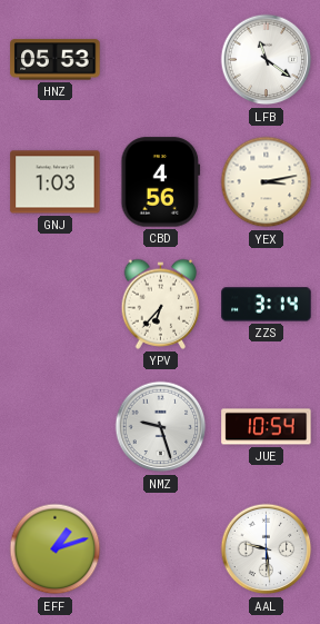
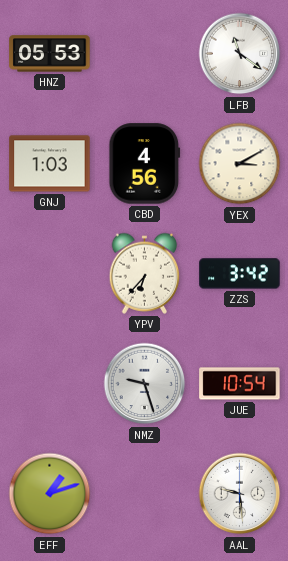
YEX: 3:13 -> 3:10 (240, 164)
ZZS: 3:14 -> 3:42 (240, 274)
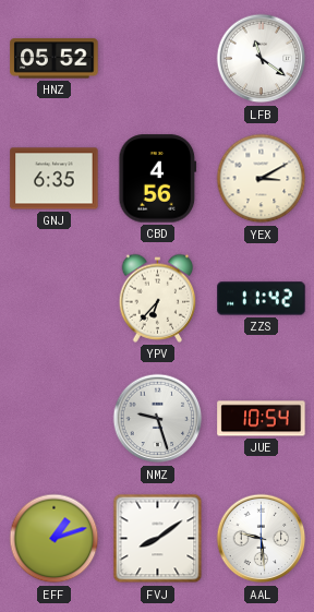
HNZ: 05:53 -> 05:52 (55, 59)
GNJ: 1:03 -> 6:35 (55, 179)
ZZS: 3:42 -> 11:42 (262, 299)
FVJ: none -> 8:09 (158, 539)
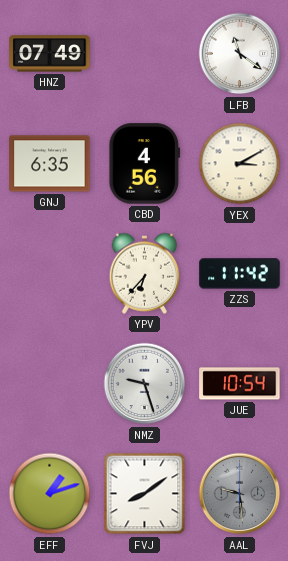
HNZ: 05:52 -> 07:49 (50, 54)
AAL dial: white -> grey (240, 494)
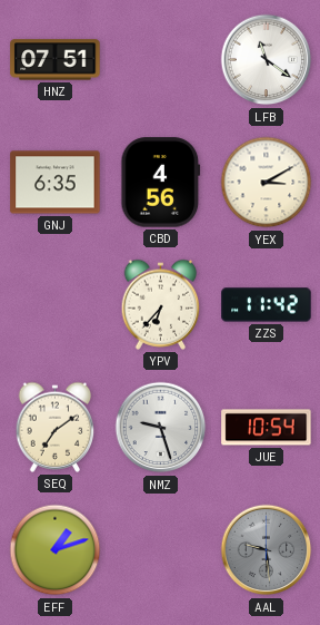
HNZ: 07:49 -> 07:51 (56, 60)
SEQ: none -> 7:09 (56, 427)
FVJ: 8:09 -> none (145, 494)
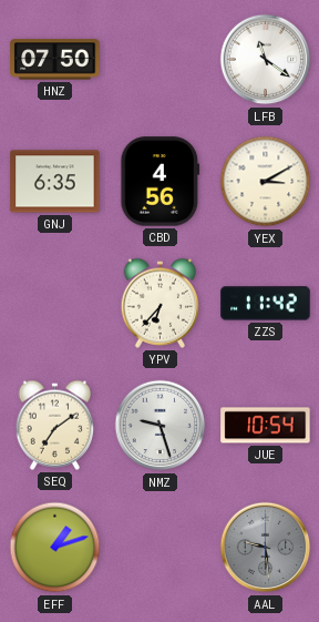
HNZ: 07:51 -> 07:50 (55, 60)
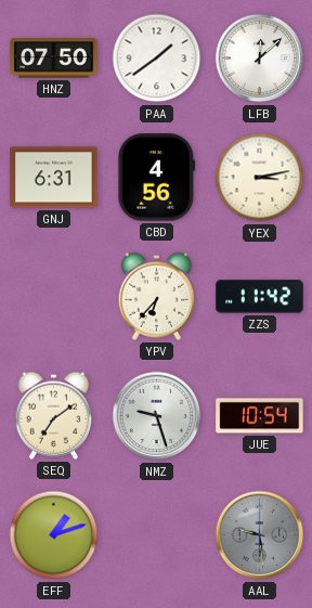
PAA: none -> 1:39 (157, 59)
LFB: 11:21 -> 12:08 (260, 59)
GNJ: 6:35 -> 6:31 (54, 178)
YEX: 3:10 -> 3:13 (260, 178)
